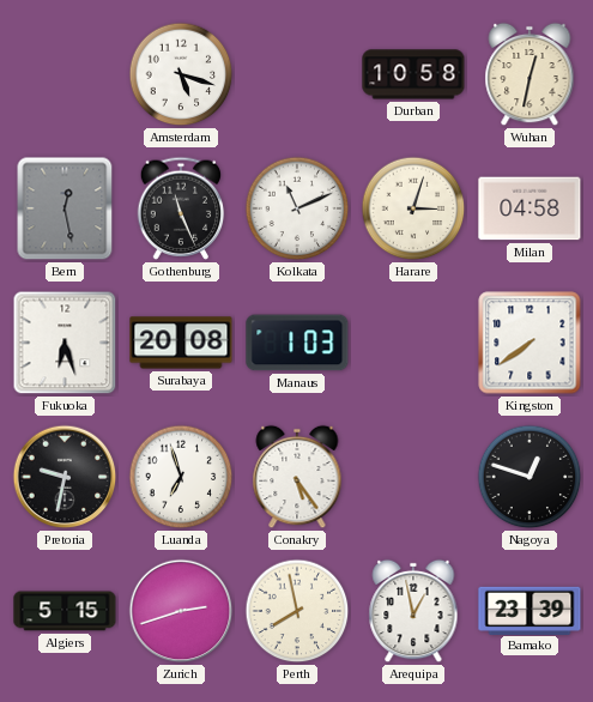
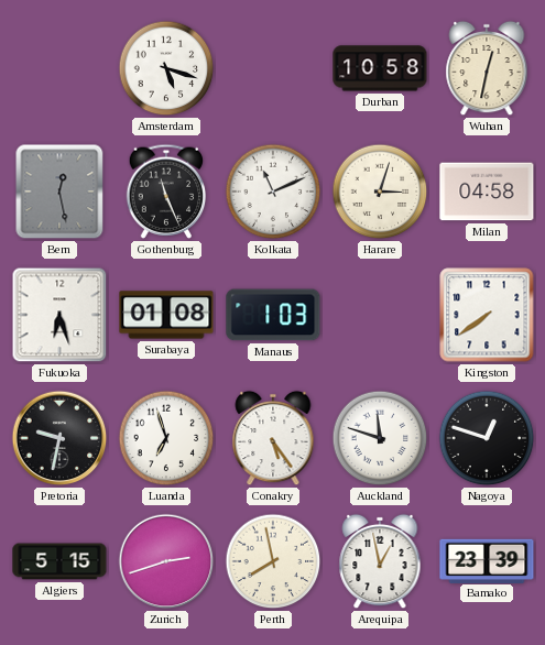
Surabaya: 20:08 -> 01:08 (166, 315)
Auckland: none -> 11:48 (380, 438)
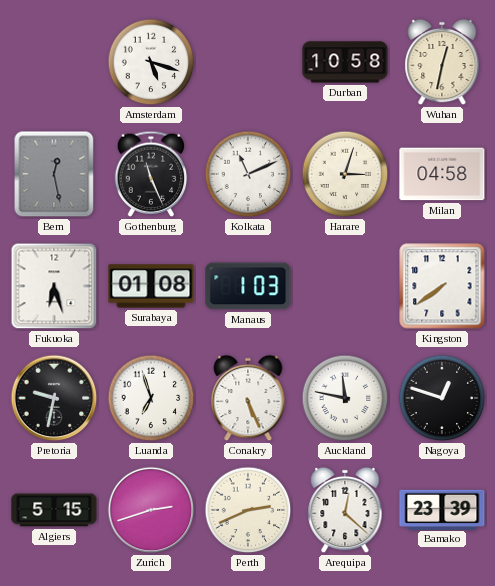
Conakry: 5:24 -> 5:26 (248, 398)
Auckland: 11:48 -> 11:47 (345, 398)
Perth: 7:58 -> 2:41 (248, 510)
Arequipa: 12:58 -> 12:22 (345, 510)
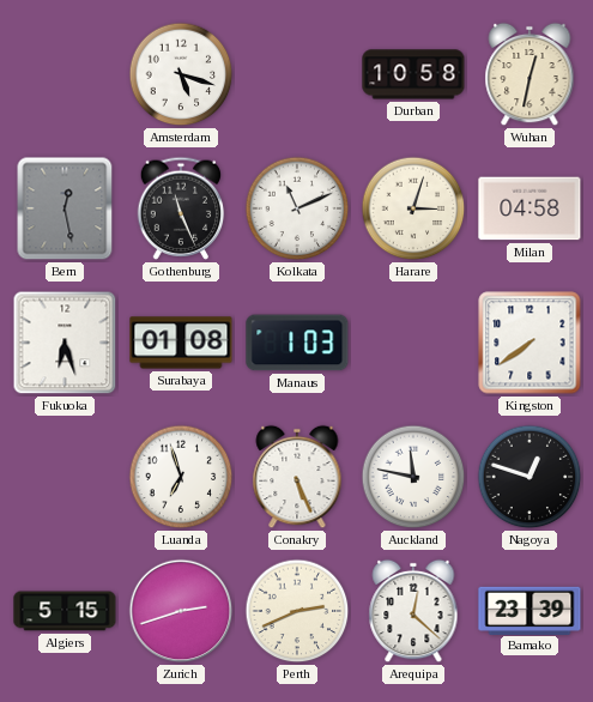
Pretoria: 9:32 -> none (54, 398)
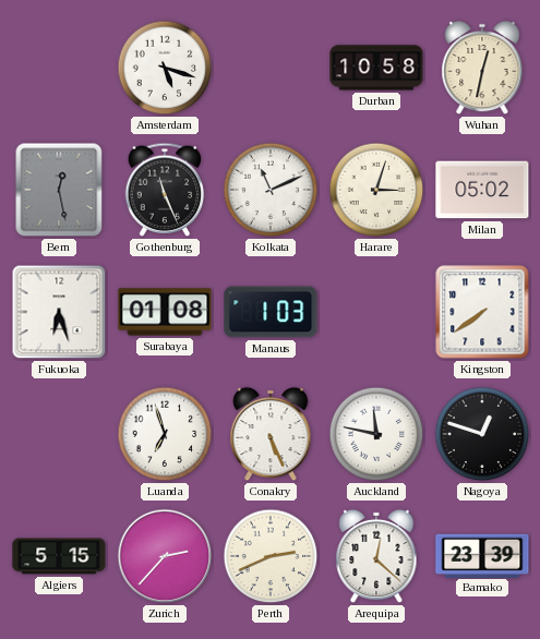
Milan: 04:58 -> 05:02 (482, 190)
Zurich: 2:42 -> 2:37 (165, 556)
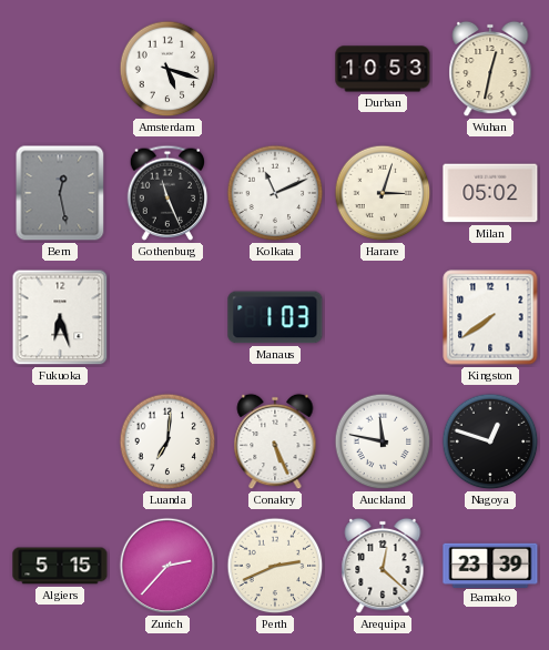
Durban: 10:58 -> 10:53 (383, 69)
Surabaya: 01:08 -> none (165, 312)
Luanda: 6:57 -> 7:01 (167, 441)
